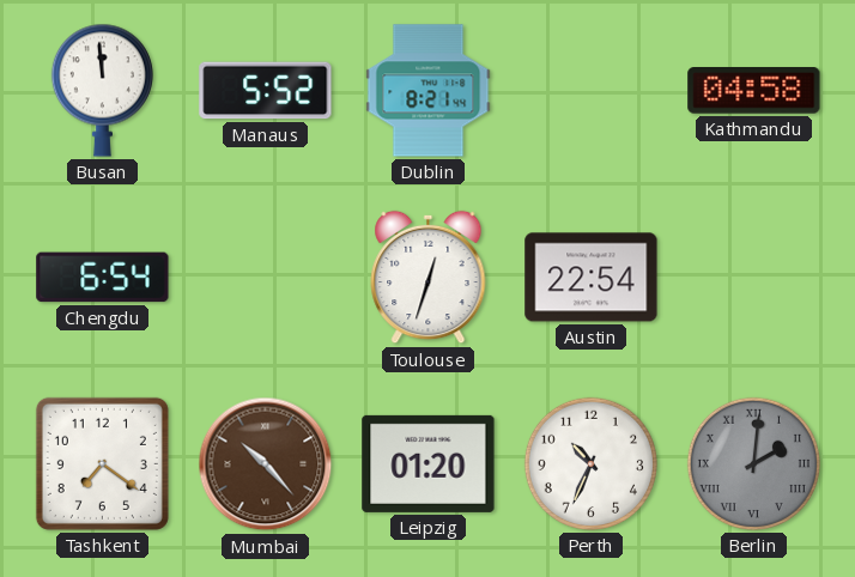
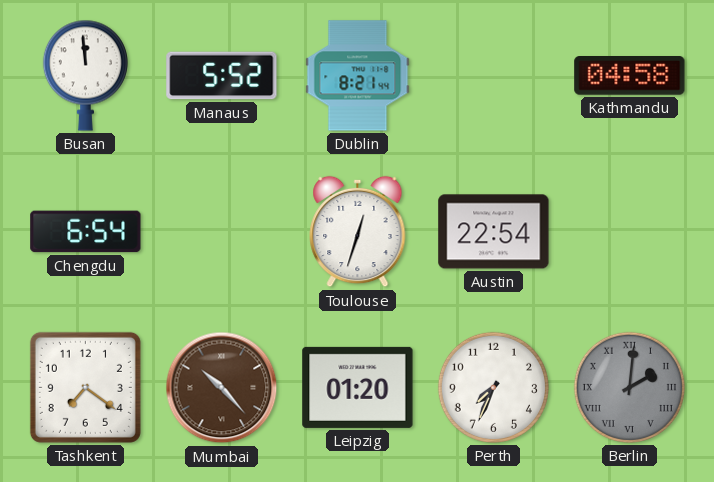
Perth: 10:34 -> 7:34 (493, 387)
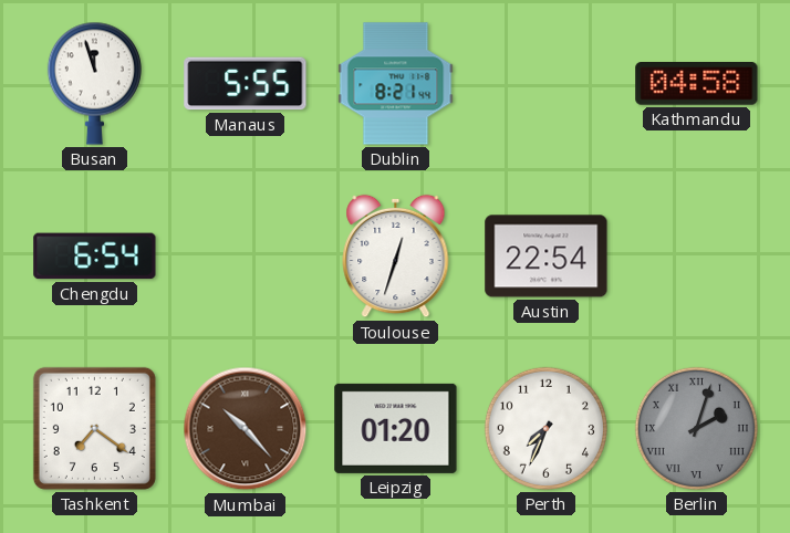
Busan: 11:59 -> 11:57 (94, 83)
Manaus: 5:52 -> 5:55 (246, 84)
Berlin: 2:01 -> 2:03 (696, 428)
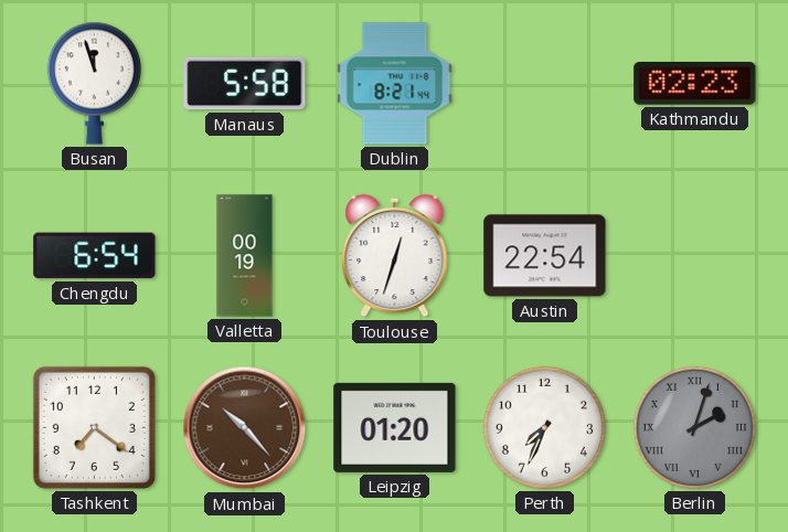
Manaus: 5:55 -> 5:58 (245, 84)
Kathmandu: 04:58 -> 02:23 (695, 84)
Valletta: none -> 00:19 (245, 256)
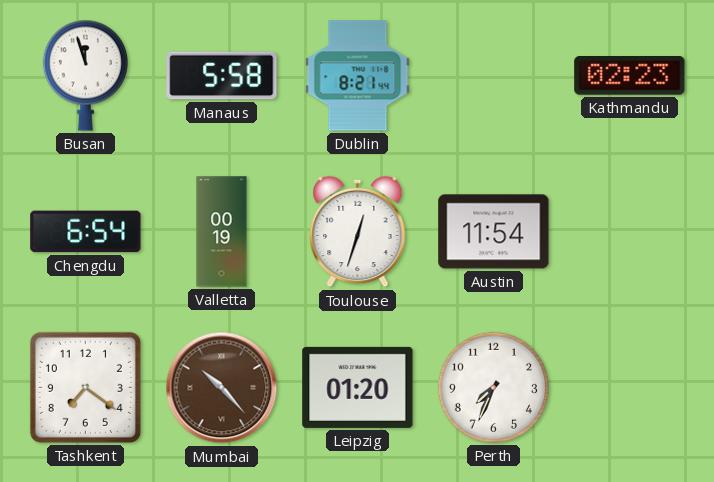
Austin: 22:54 -> 11:54 (494, 232)
Berlin: 2:03 -> none (694, 427)
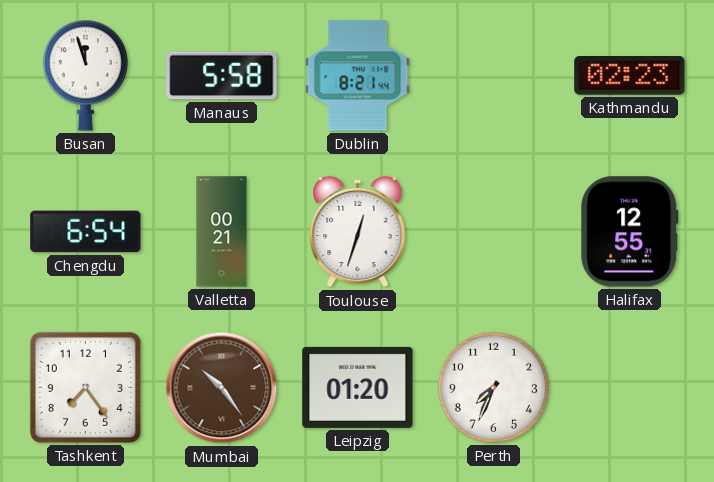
Valletta: 00:19 -> 00:21 (222, 232)
Austin: 11:54 -> none (494, 232)
Halifax: none -> 12:55 (630, 232)
Tashkent: 7:21 -> 7:24 (85, 387)
Mumbai: 10:23 -> 10:24 (222, 388)
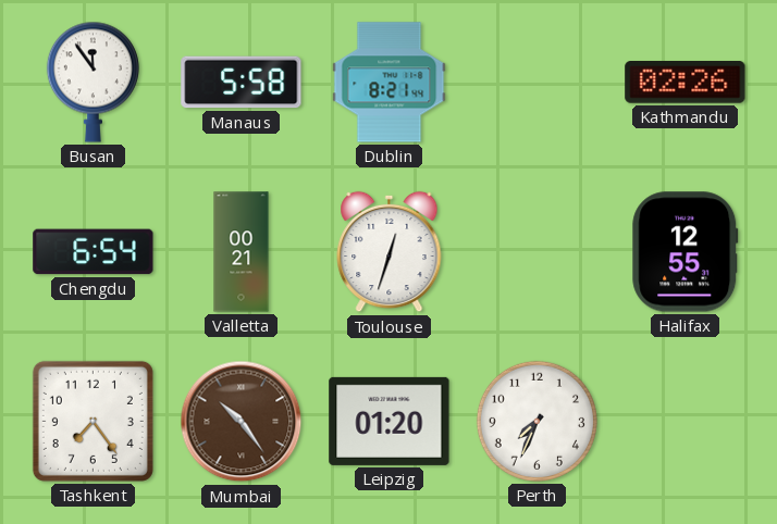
Busan: 11:57 -> 11:54 (92, 82)
Kathmandu: 02:23 -> 02:26 (686, 83)
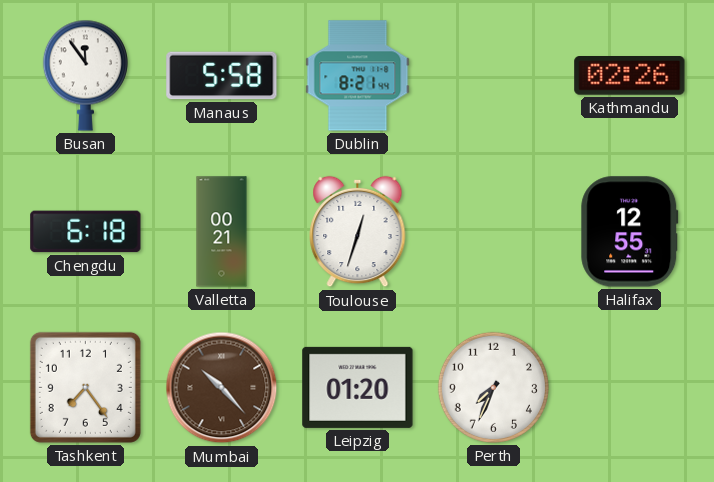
Chengdu: 6:54 -> 6:18 (86, 232)
Mumbai: 10:24 -> 10:23 (222, 388)
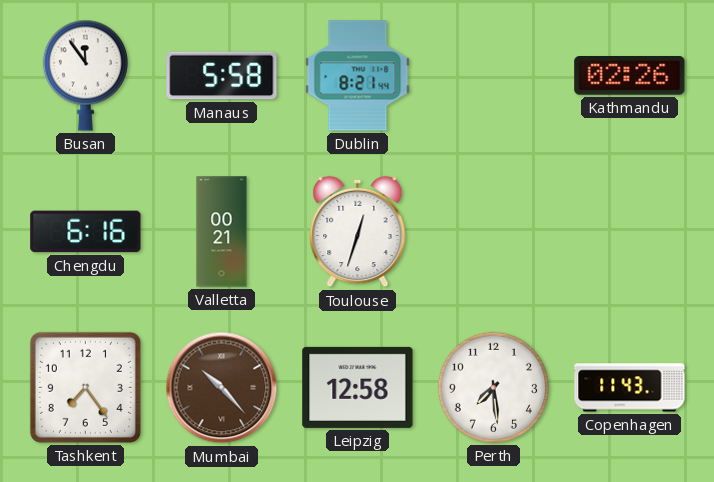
Chengdu: 6:18 -> 6:16 (86, 232)
Halifax: 12:55 -> none (630, 232)
Leipzig: 01:20 -> 12:58 (358, 387)
Perth: 7:34 -> 7:29 (493, 387)
Copenhagen: none -> 11:43 (630, 388)
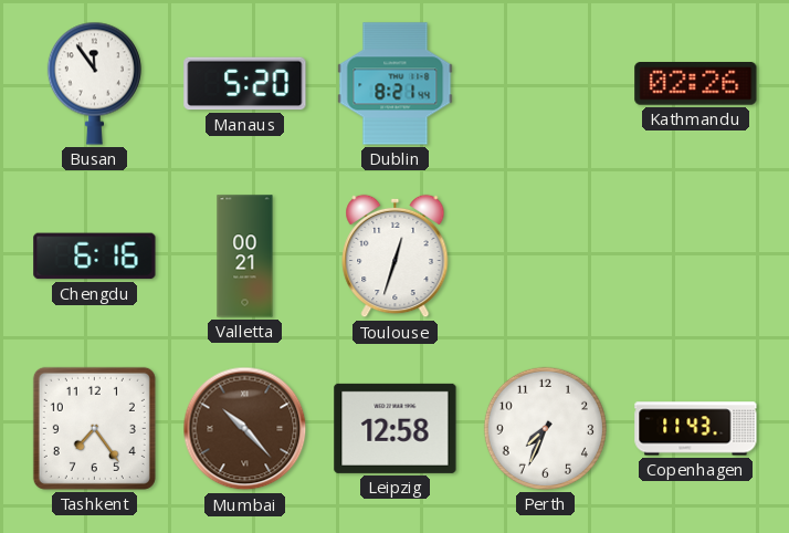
Manaus: 5:58 -> 5:20 (245, 84)
Perth: 7:29 -> 7:34 (545, 428)
